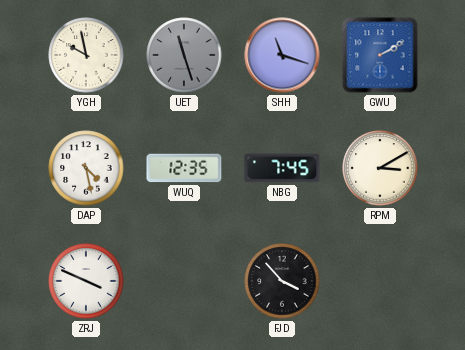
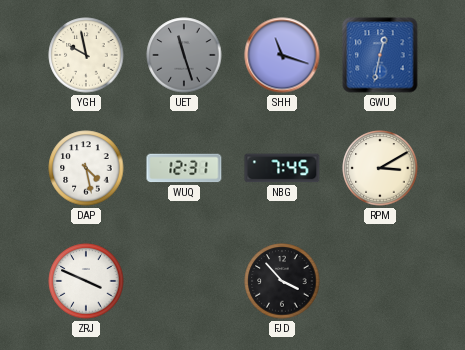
GWU: 2:10 -> 12:32 (380, 55)
WUQ: 12:35 -> 12:31 (184, 168)
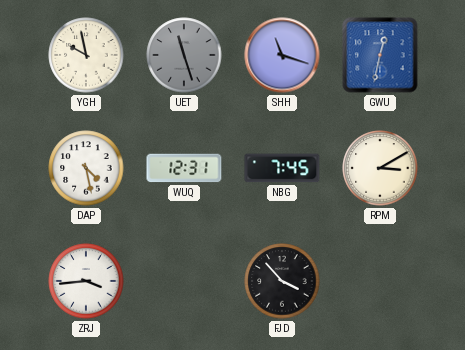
ZRJ: 3:49 -> 3:44 (86, 281)
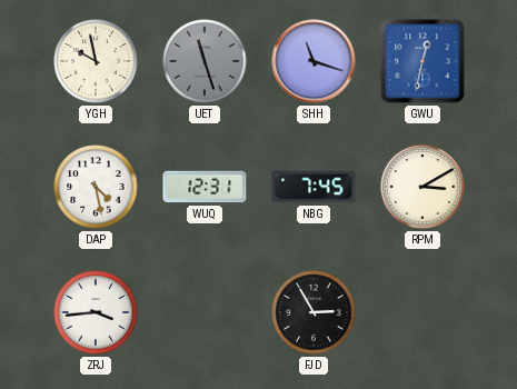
FJD: 3:53 -> 2:55 (314, 312)
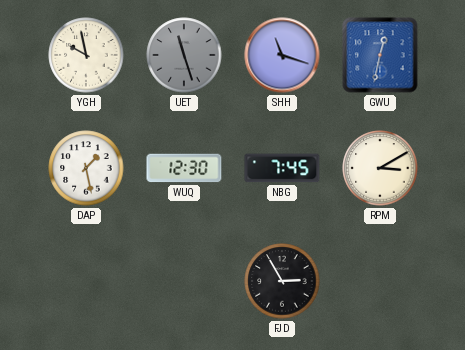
DAP: 4:28 -> 1:28 (86, 168)
WUQ: 12:31 -> 12:30 (184, 168)
ZRJ: 3:44 -> none (96, 312)
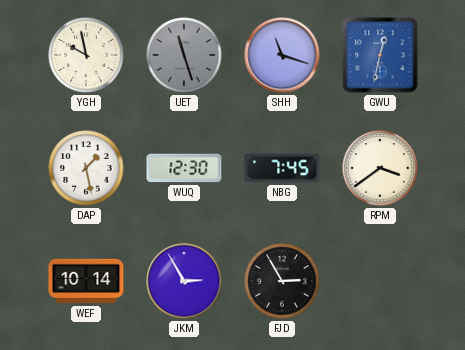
RPM: 3:10 -> 3:39 (380, 168)
WEF: none -> 10:14 (86, 281)
JKM: none -> 2:55 (184, 281)
